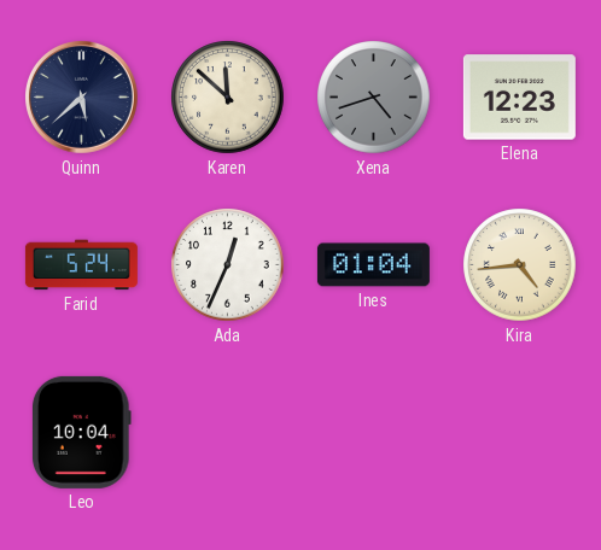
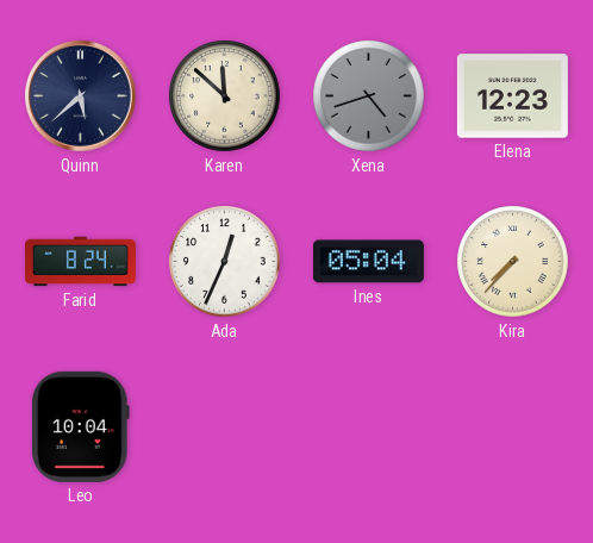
Farid: 5:24 -> 8:24 (80, 262)
Ines: 01:04 -> 05:04 (368, 262)
Kira: 4:44 -> 7:37 (513, 262)
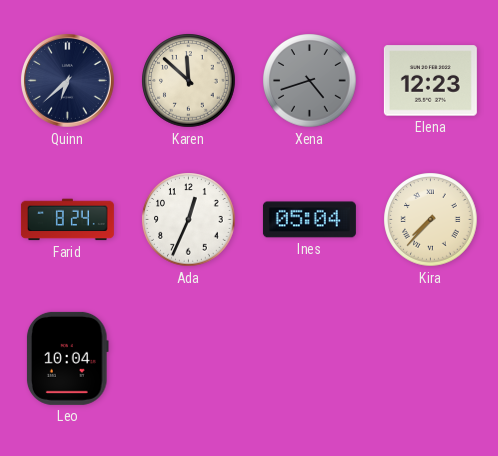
Quinn: 5:38 -> 6:38 (68, 81)
